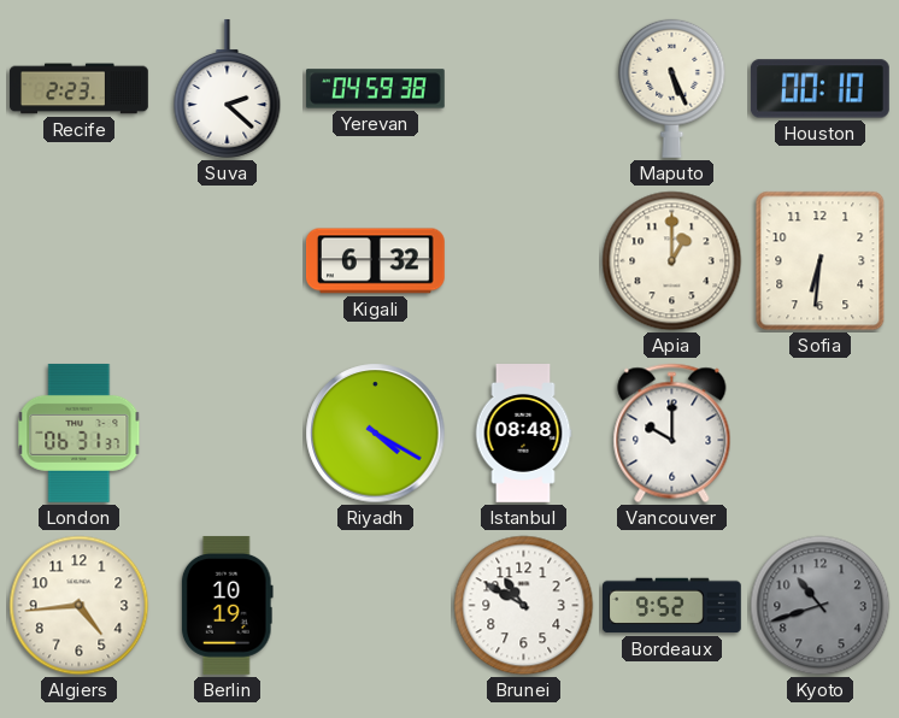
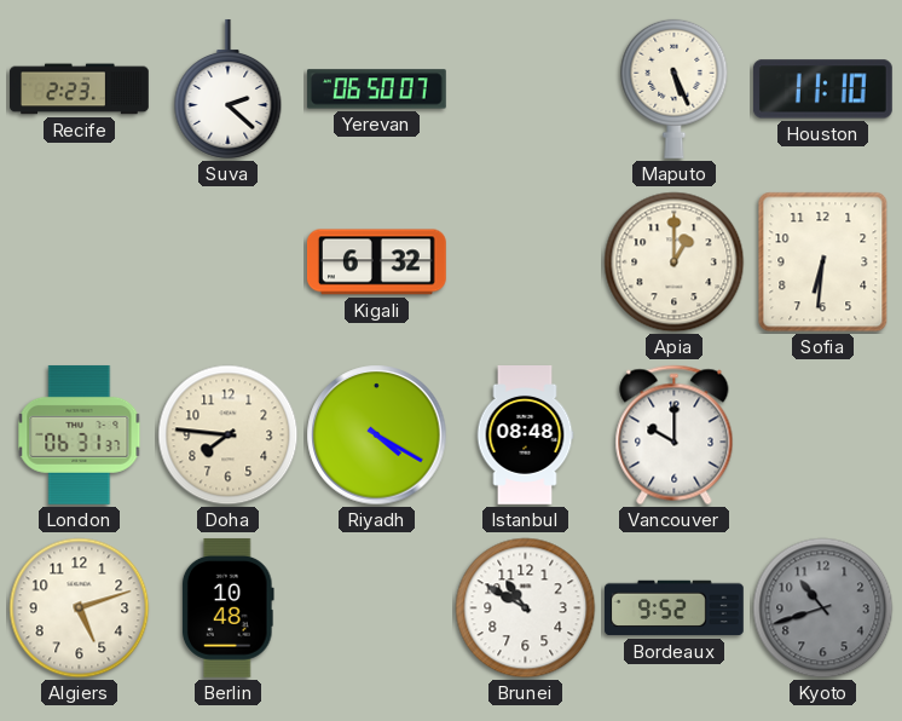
Yerevan: 04:59 -> 06:50 (376, 90)
Houston: 00:10 -> 11:10 (822, 90)
Doha: none -> 7:46 (229, 436)
Algiers: 4:44 -> 5:12 (80, 608)
Berlin: 10:19 -> 10:48 (227, 607)
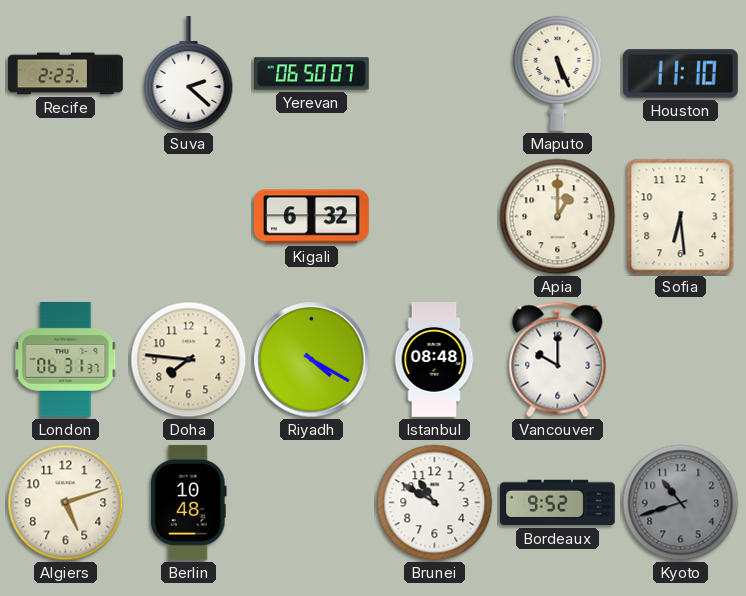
Sofia: 6:31 -> 6:29 (681, 217)
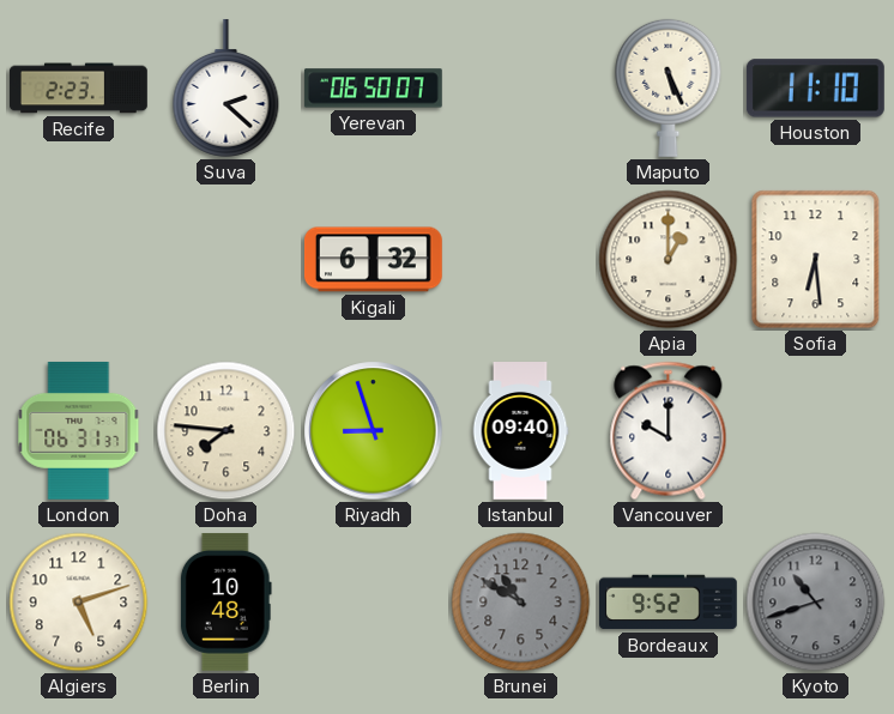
Riyadh: 4:20 -> 8:57 (374, 431)
Istanbul: 08:48 -> 09:40 (520, 431)
Brunei dial: white -> grey (521, 603)
